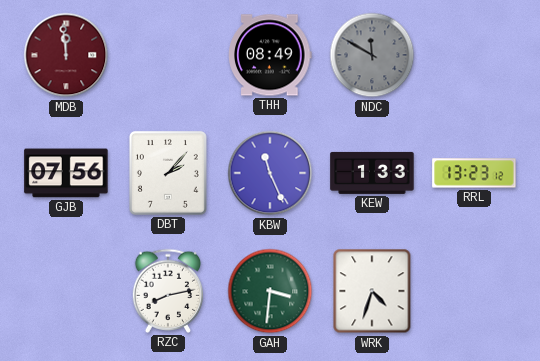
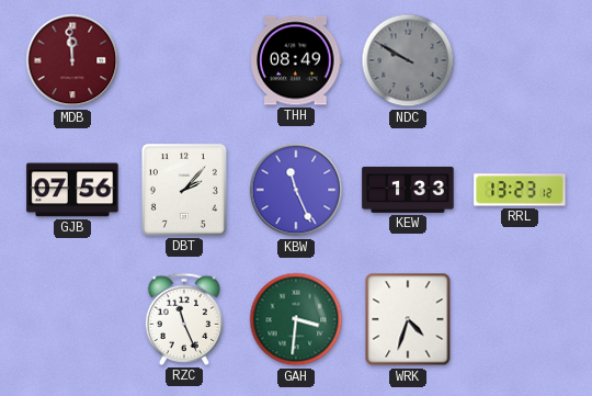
NDC: 11:50 -> 9:50 (408, 60)
RZC: 8:13 -> 11:26 (184, 319)
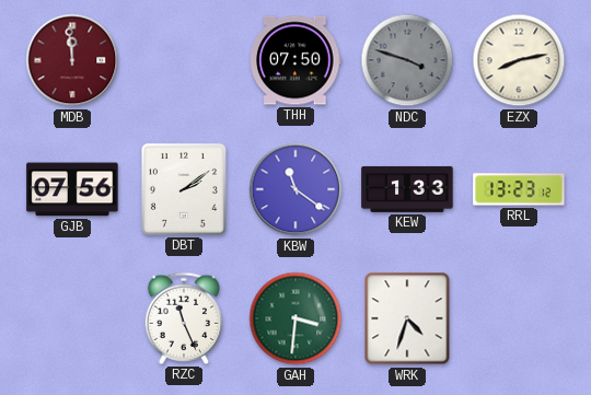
THH: 08:49 -> 07:50 (296, 60)
NDC: 9:50 -> 3:48 (407, 60)
EZX: none -> 8:13 (519, 60)
DBT: 2:07 -> 2:09 (184, 189)
KBW: 11:26 -> 11:21 (296, 189)
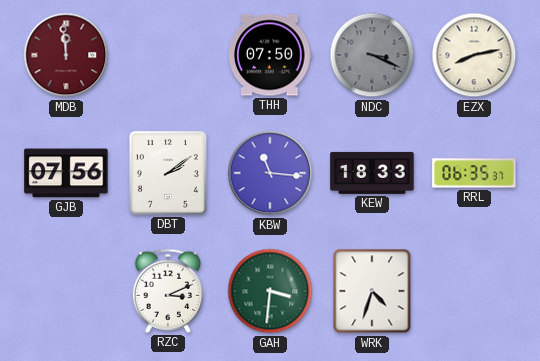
NDC: 3:48 -> 3:19 (372, 55)
KBW: 11:21 -> 11:16 (270, 173)
KEW: 1:33 -> 18:33 (372, 173)
RRL: 13:23 -> 06:35 (474, 173)
RZC: 11:26 -> 3:11 (168, 291)
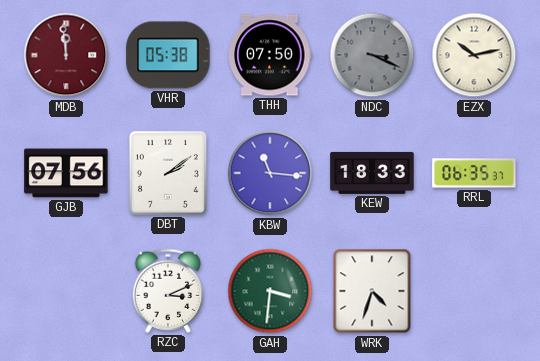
VHR: none -> 05:38 (168, 55)
EZX: 8:13 -> 10:13 (474, 55)
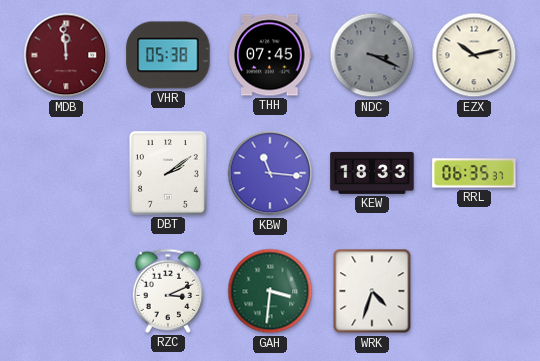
THH: 07:50 -> 07:45 (270, 55)
GJB: 07:56 -> none (66, 173)
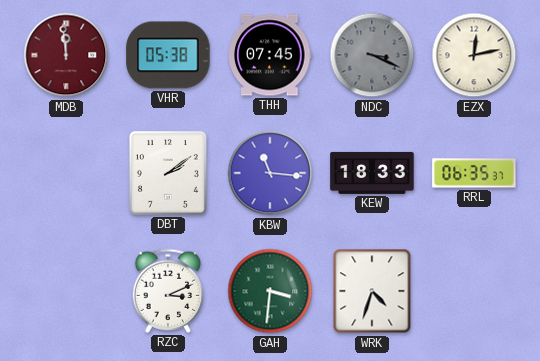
EZX: 10:13 -> 12:13 (474, 55)
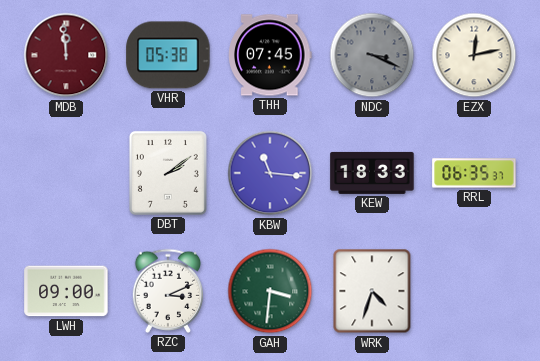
LWH: none -> 09:00 (66, 291)
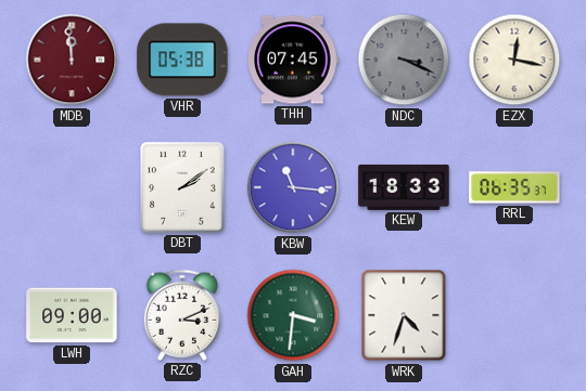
EZX: 12:13 -> 12:17 (514, 60)
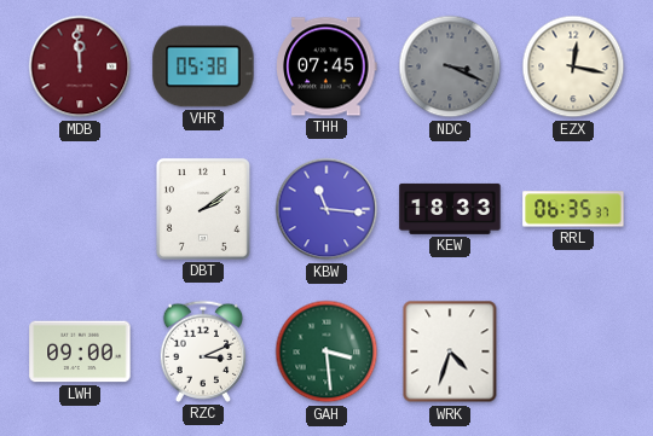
GAH: 3:31 -> 3:29 (326, 351)
